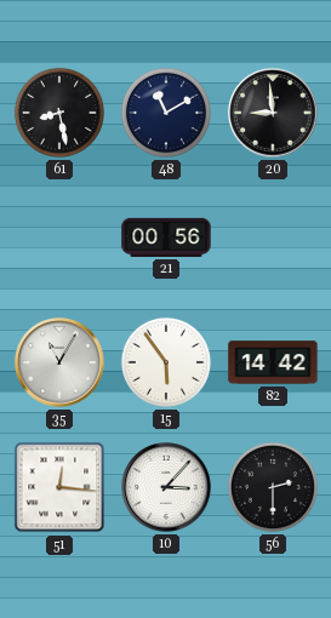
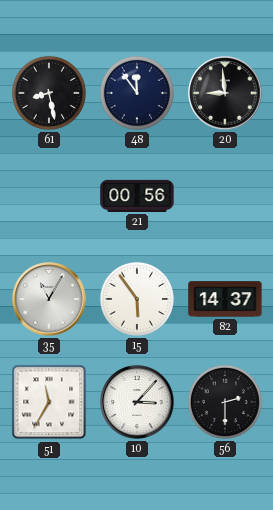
48: 11:10 -> 11:54 (137, 93)
82: 14:42 -> 14:37 (225, 299)
51: 12:16 -> 11:35 (49, 402)
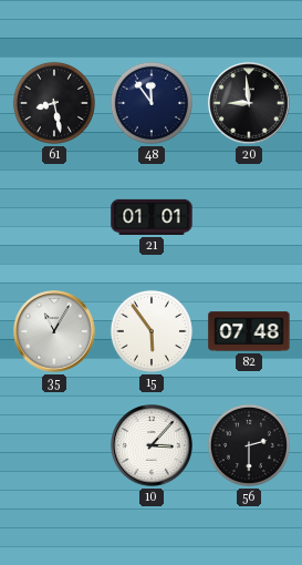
21: 00:56 -> 01:01 (152, 217)
82: 14:37 -> 07:48 (249, 331)
51: 11:35 -> none (49, 402)
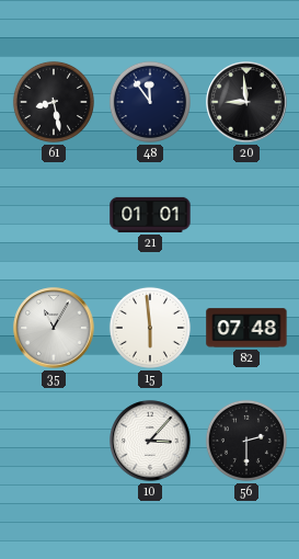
15: 5:54 -> 5:59 (150, 328)
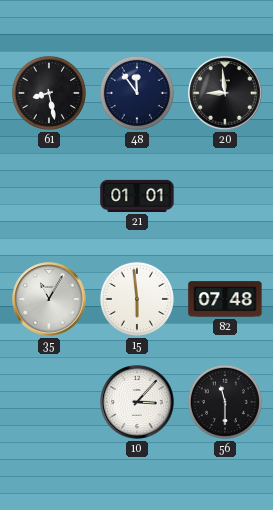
56: 2:30 -> 11:30 (225, 402)
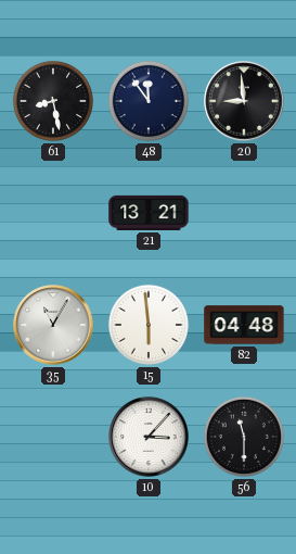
21: 01:01 -> 13:21 (149, 213)
82: 07:48 -> 04:48 (244, 325)
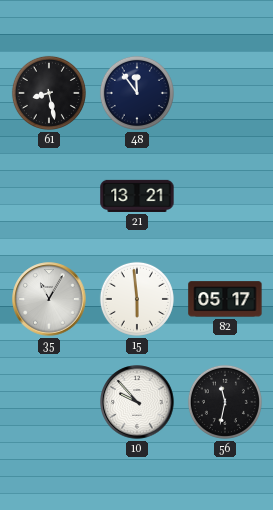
20: 8:59 -> none (244, 101)
82: 04:48 -> 05:17 (225, 299)
10: 3:07 -> 9:53 (137, 402)
56: 11:30 -> 11:32 (225, 402)
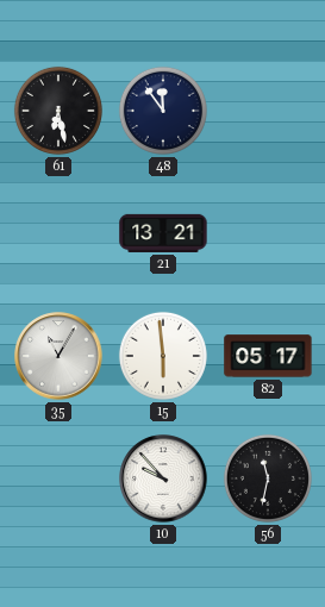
61: 8:28 -> 6:28 (58, 111)
